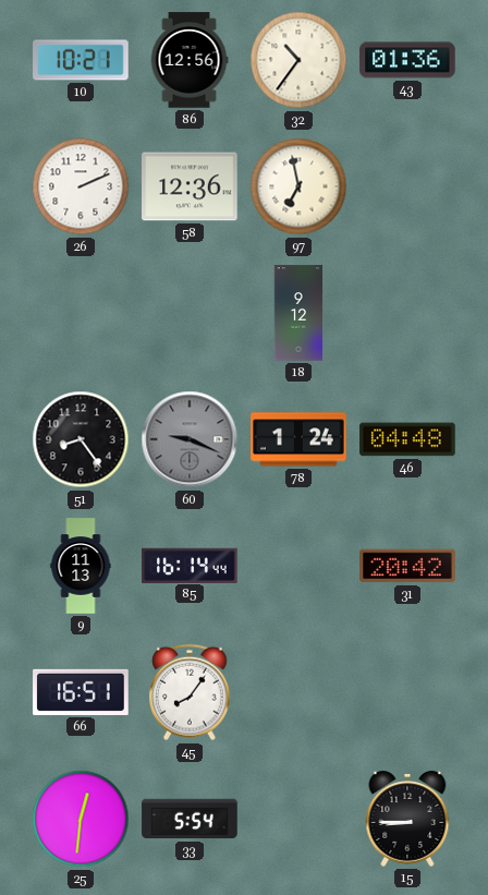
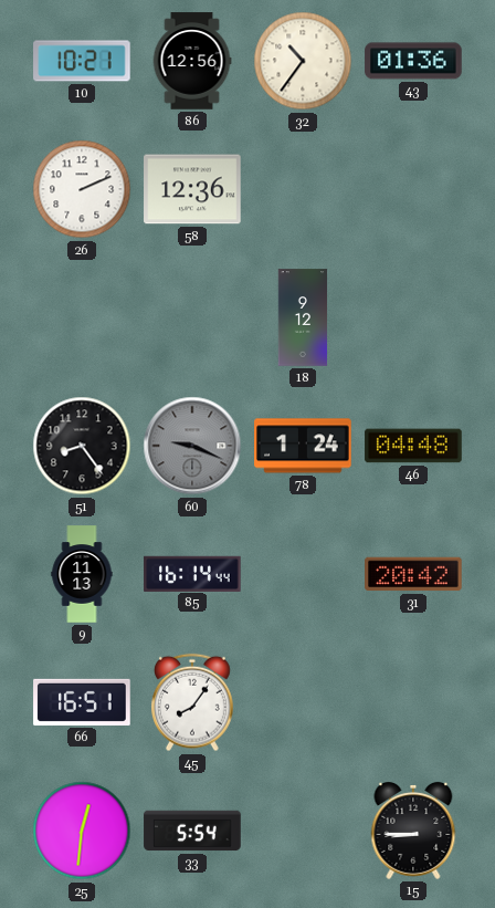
97: 6:58 -> none (298, 186)
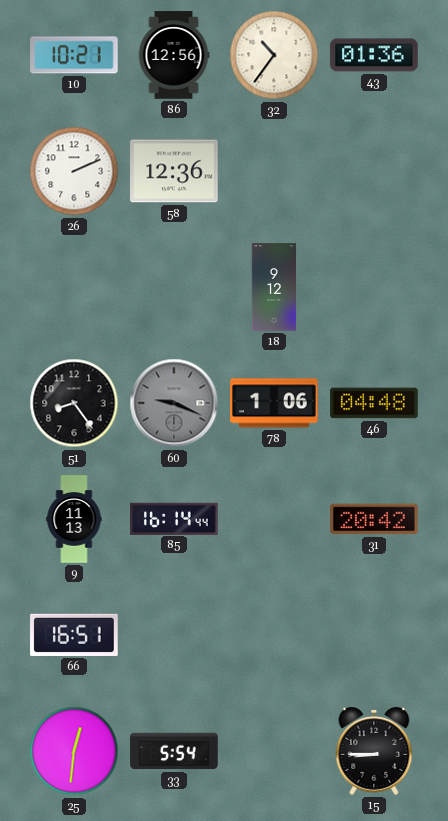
78: 1:24 -> 1:06 (274, 403)
45: 8:06 -> none (193, 702)
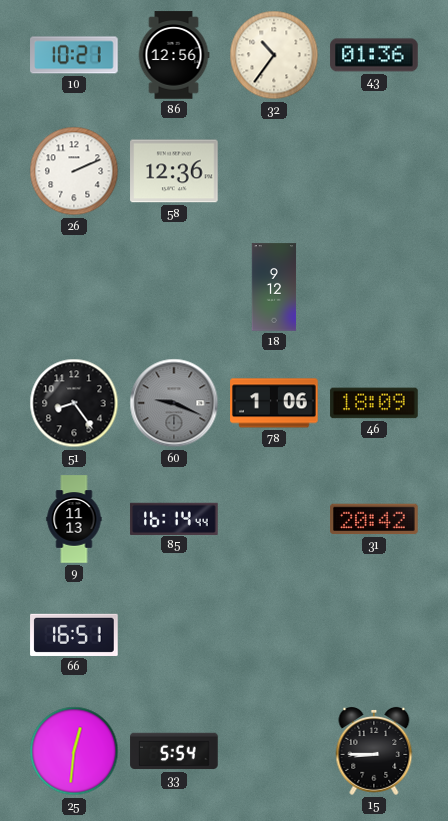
46: 04:48 -> 18:09 (374, 403)
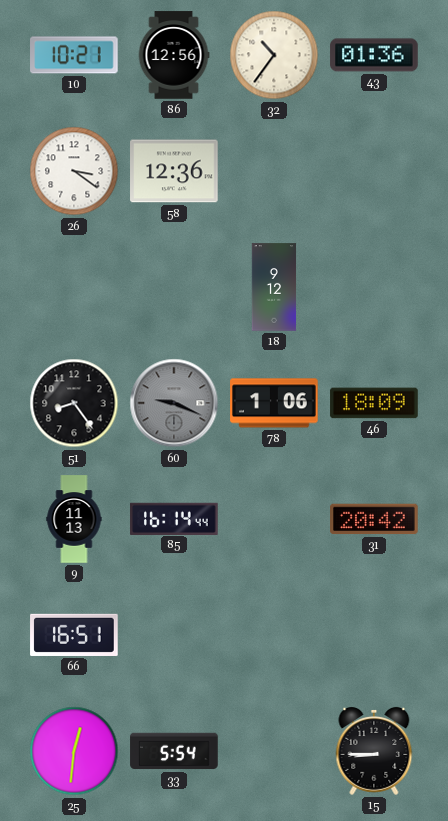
26: 2:11 -> 3:21 (74, 171)
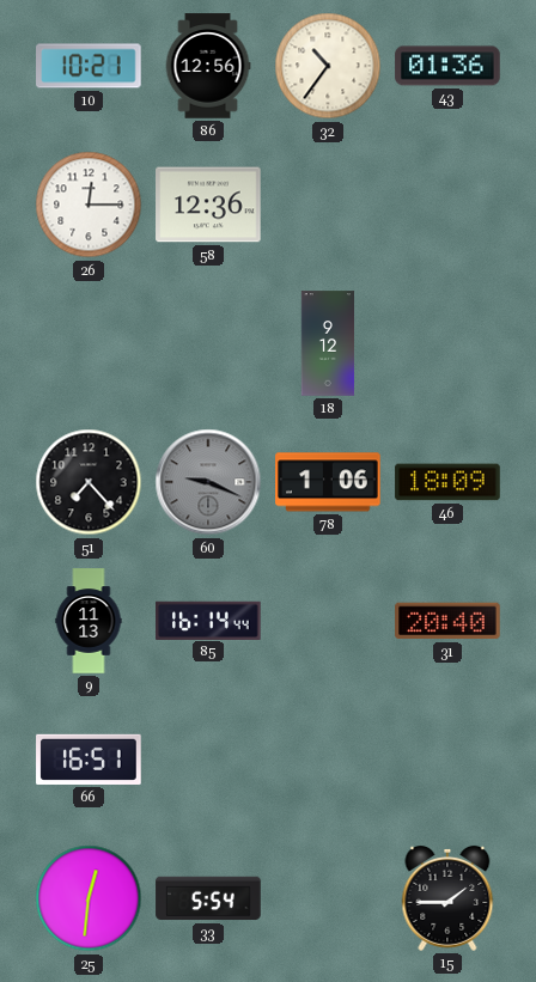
26: 3:21 -> 12:15 (89, 205)
51: 8:24 -> 7:23 (89, 482)
31: 20:42 -> 20:40 (447, 621)
15: 8:45 -> 1:45 (447, 898)
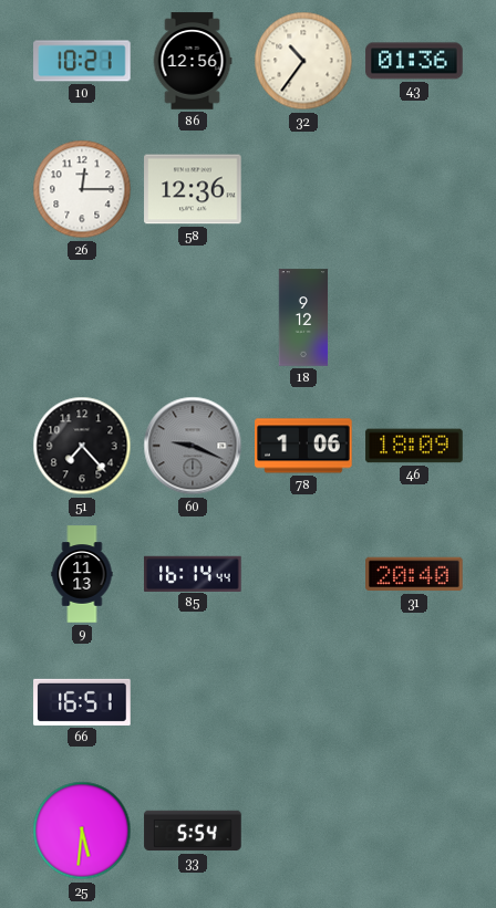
25: 12:31 -> 5:31 (82, 831)
15: 1:45 -> none (447, 898)
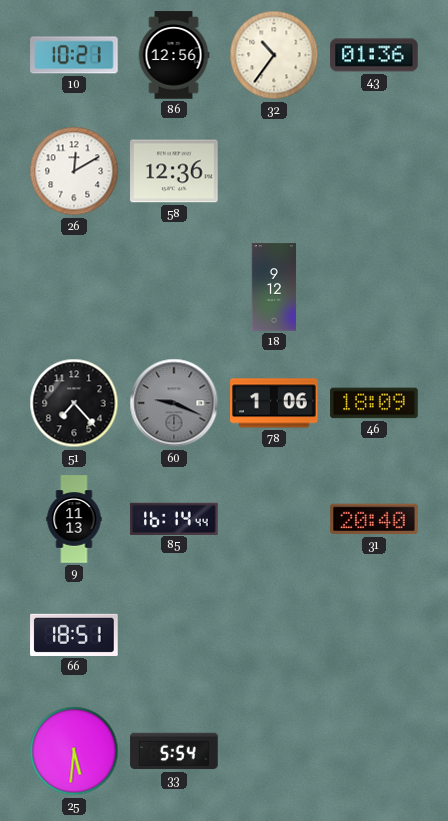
26: 12:15 -> 12:10 (74, 171)
66: 16:51 -> 18:51 (74, 635)
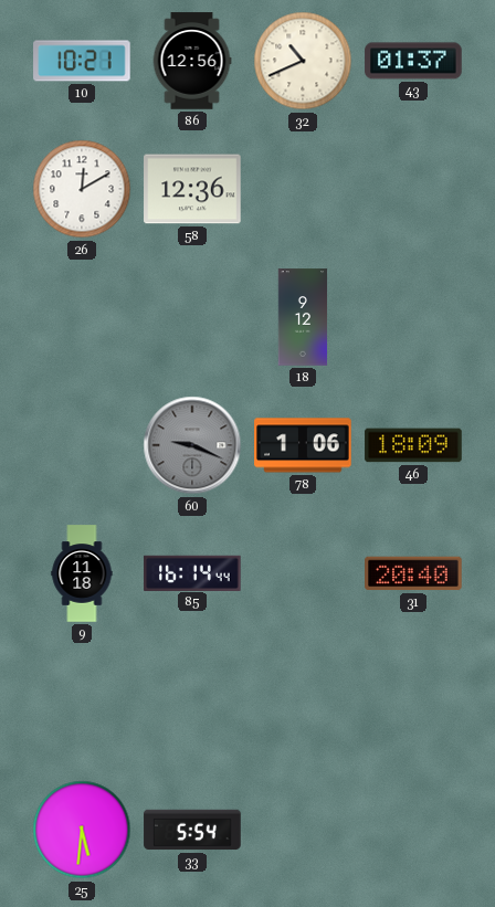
32: 10:36 -> 10:41 (303, 61)
43: 01:36 -> 01:37 (413, 61)
51: 7:23 -> none (74, 403)
9: 11:13 -> 11:18 (82, 573)
66: 18:51 -> none (74, 635)
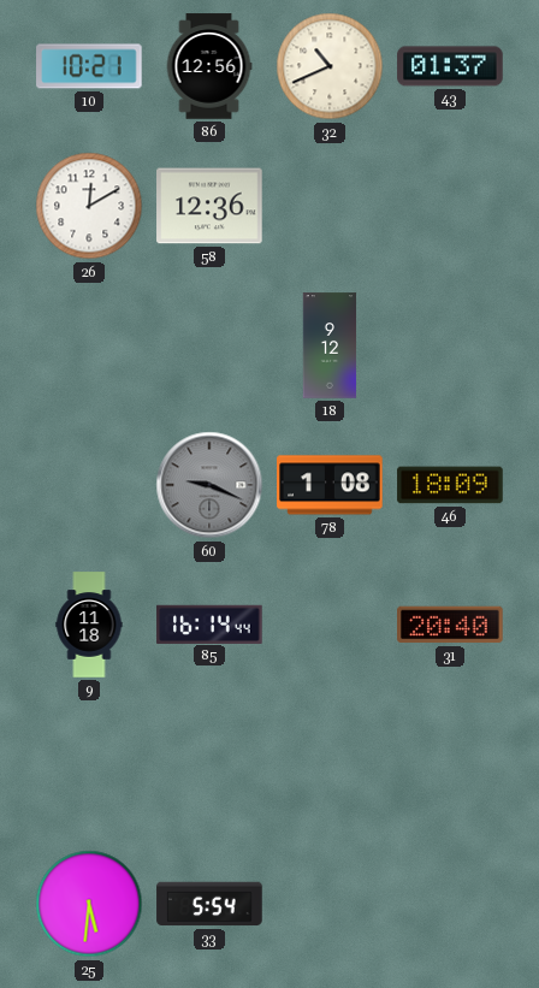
78: 1:06 -> 1:08 (330, 485)
